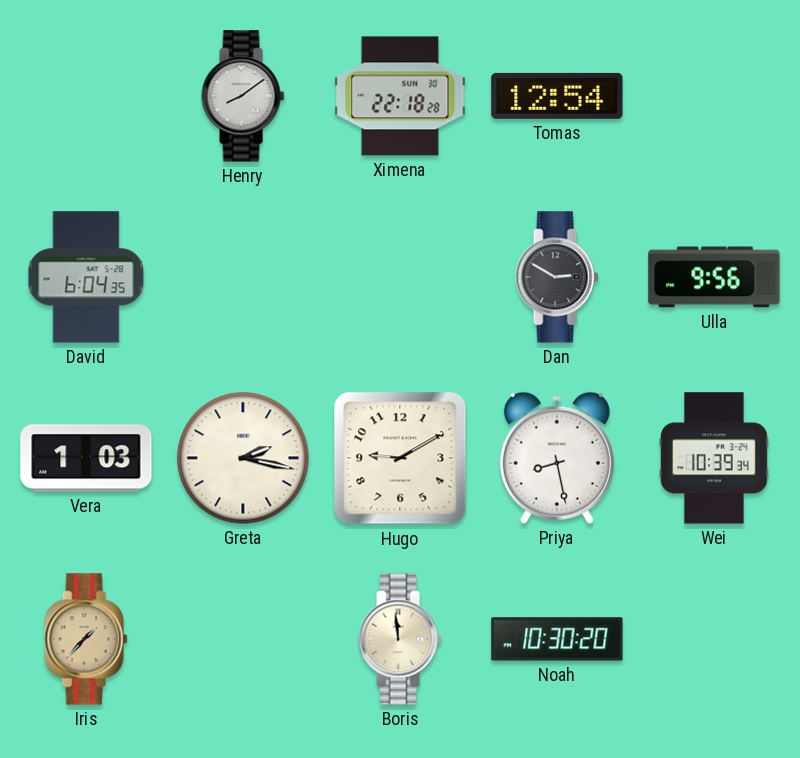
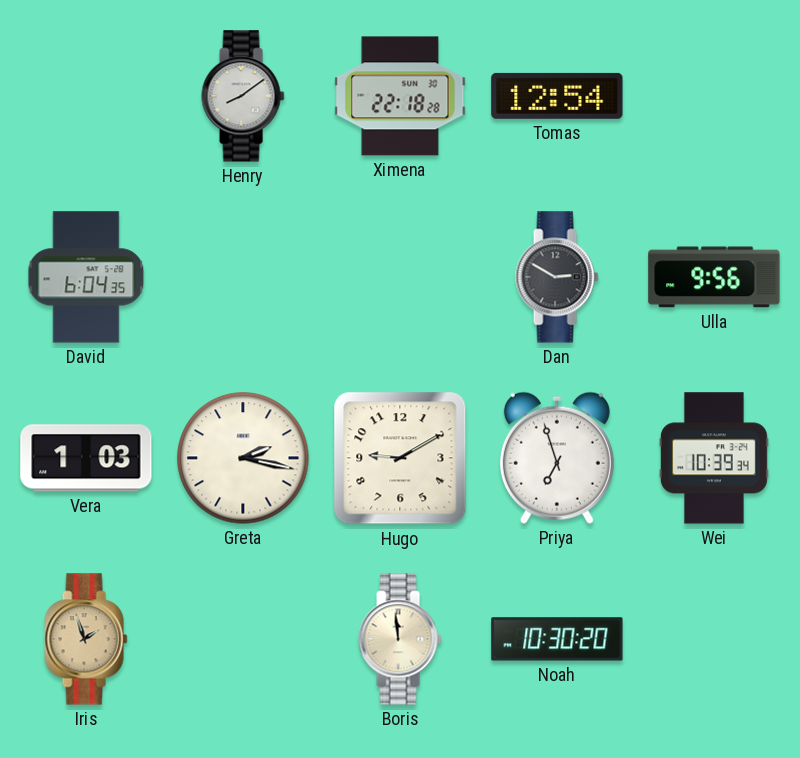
Priya: 8:28 -> 6:57 (557, 458)
Iris: 1:37 -> 1:57 (86, 639)
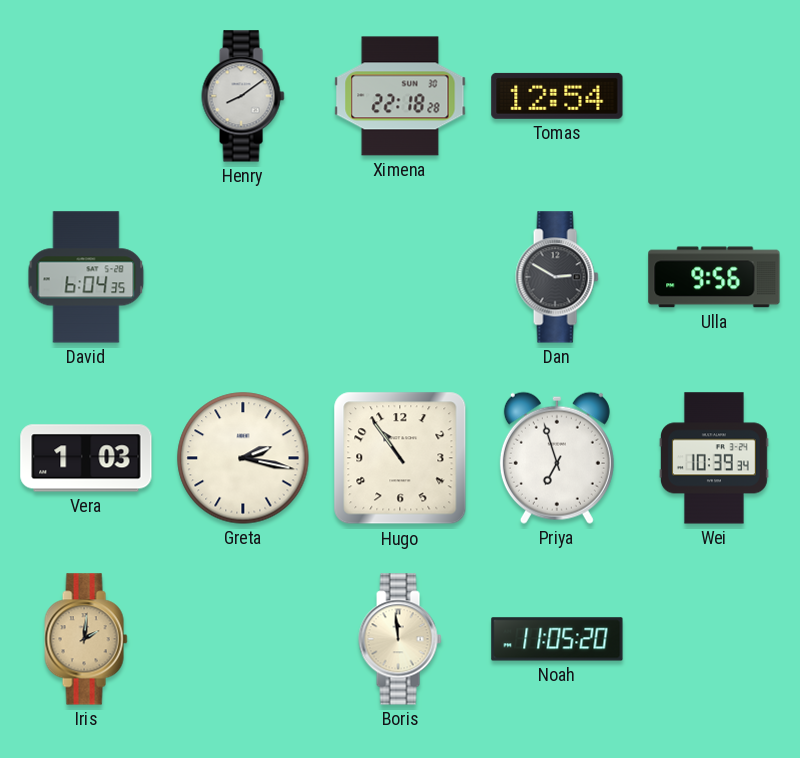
Hugo: 9:10 -> 10:54 (400, 458)
Iris: 1:57 -> 2:01 (86, 639)
Noah: 10:30 -> 11:05 (557, 639)
